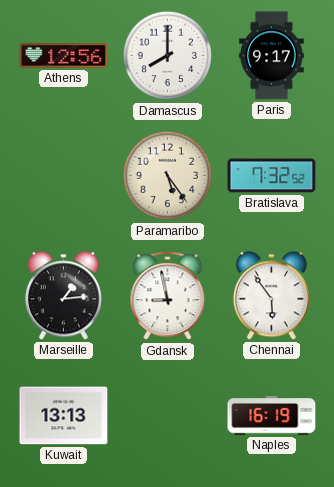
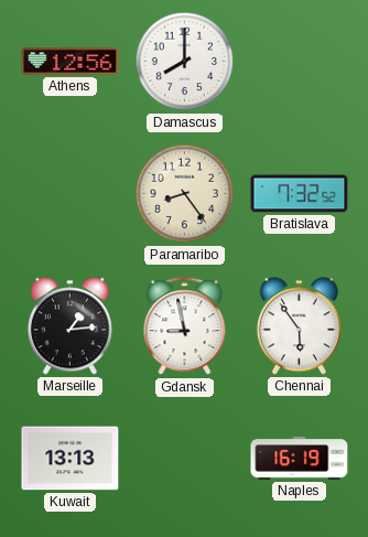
Paris: 9:17 -> none (272, 56)
Paramaribo: 5:24 -> 8:24 (185, 194)
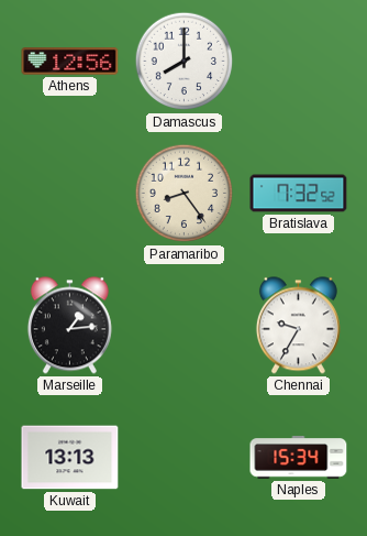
Gdansk: 8:58 -> none (185, 326)
Chennai: 5:54 -> 9:35 (298, 326)
Naples: 16:19 -> 15:34 (299, 458)
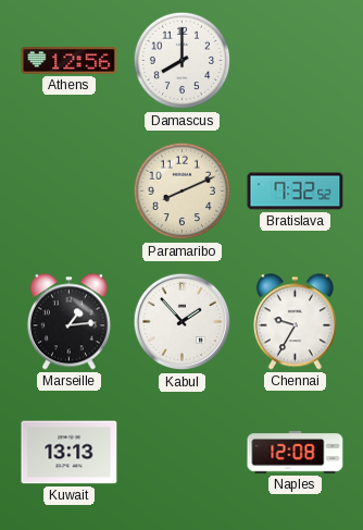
Paramaribo: 8:24 -> 8:11 (183, 192)
Kabul: none -> 1:53 (183, 322)
Naples: 15:34 -> 12:08 (296, 453)
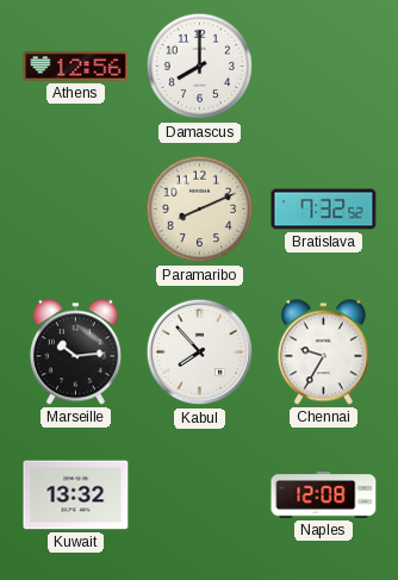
Marseille: 1:14 -> 10:14 (75, 353)
Kabul: 1:53 -> 7:53 (200, 353)
Kuwait: 13:13 -> 13:32 (76, 495)
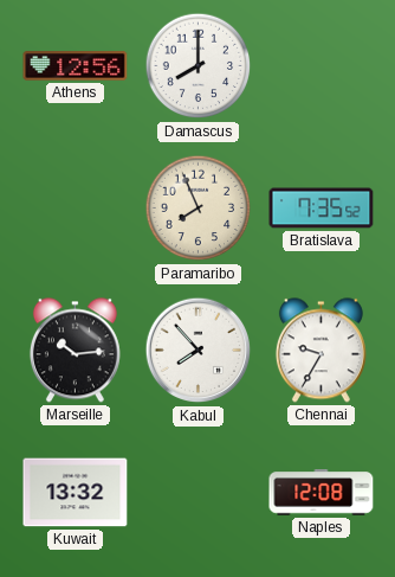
Paramaribo: 8:11 -> 7:56 (199, 209)
Bratislava: 7:32 -> 7:35 (322, 209)
